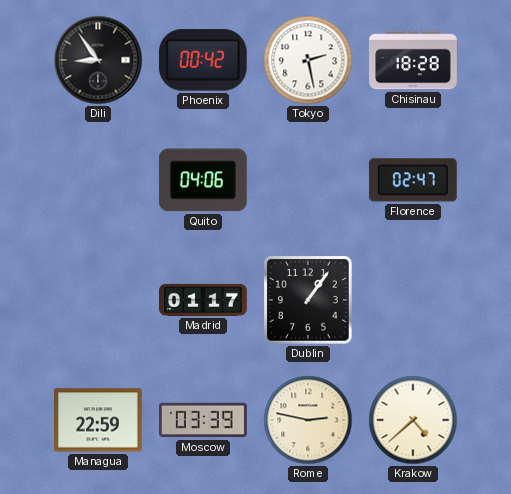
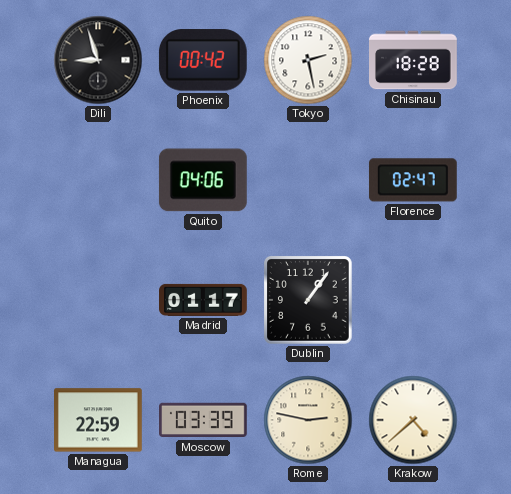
Dili: 8:54 -> 8:57 (98, 60)
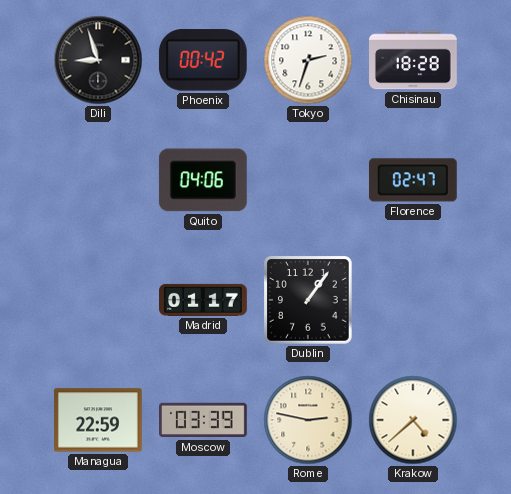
Tokyo: 2:28 -> 2:33 (308, 60)
